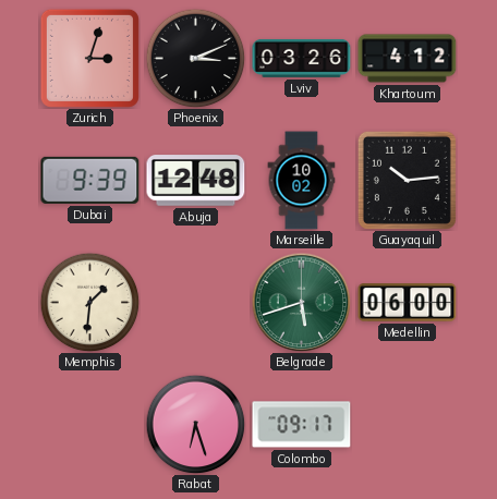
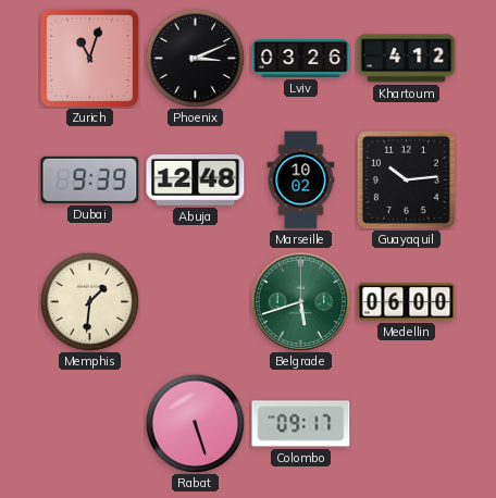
Zurich: 3:03 -> 11:03 (89, 58)
Rabat: 6:27 -> 5:27 (195, 423)
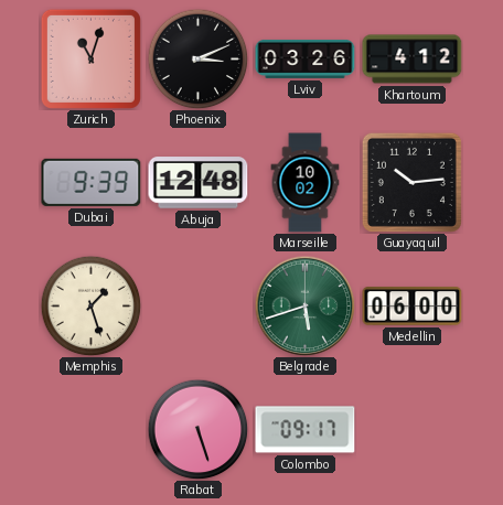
Memphis: 1:31 -> 1:27 (90, 305)
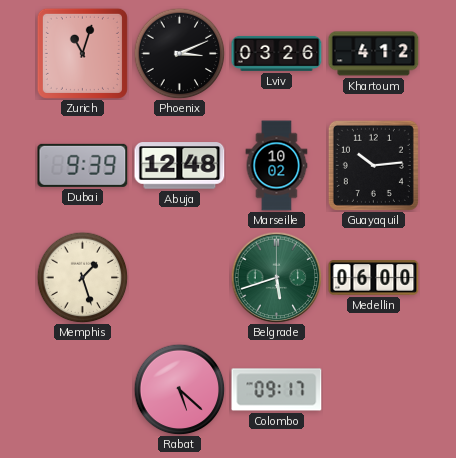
Rabat: 5:27 -> 5:22 (179, 389)
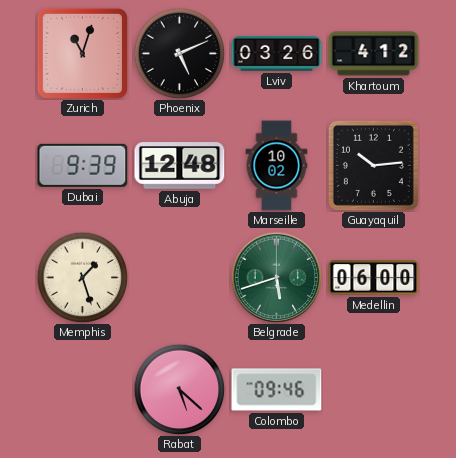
Phoenix: 3:11 -> 5:11 (179, 53)
Colombo: 09:17 -> 09:46 (277, 390)
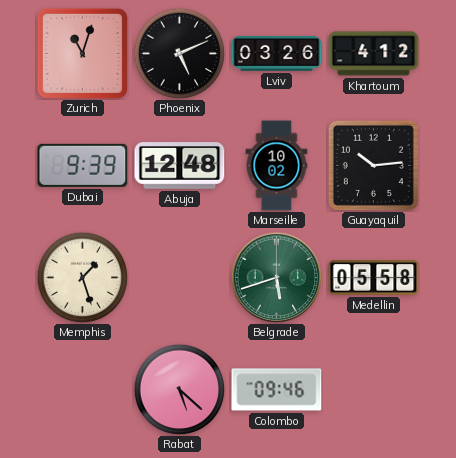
Medellin: 06:00 -> 05:58 (374, 278)
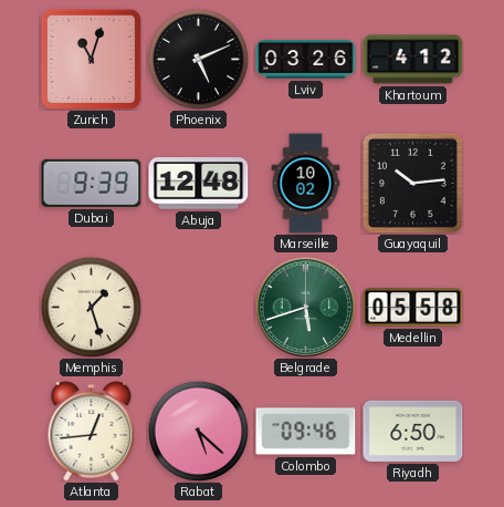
Atlanta: none -> 12:44 (92, 432)
Riyadh: none -> 6:50 (413, 431)
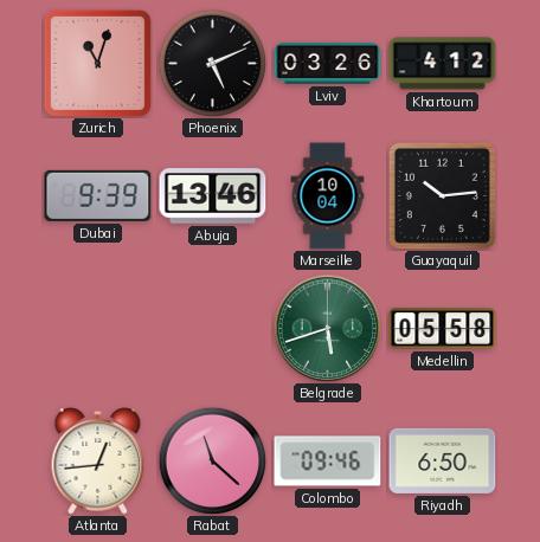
Abuja: 12:48 -> 13:46 (213, 196)
Marseille: 10:02 -> 10:04 (328, 196)
Memphis: 1:27 -> none (91, 307)
Rabat: 5:22 -> 11:22 (212, 460)
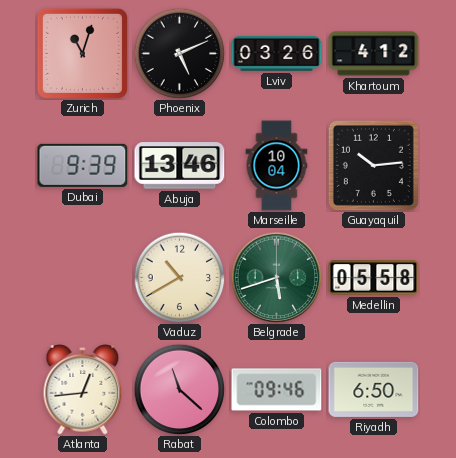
Vaduz: none -> 10:40 (179, 277)
